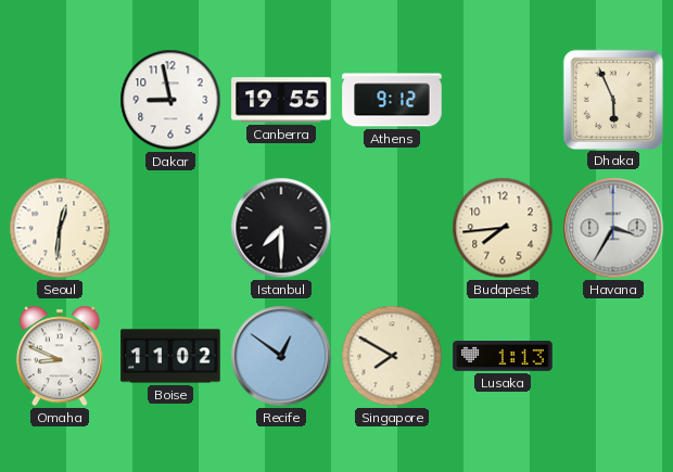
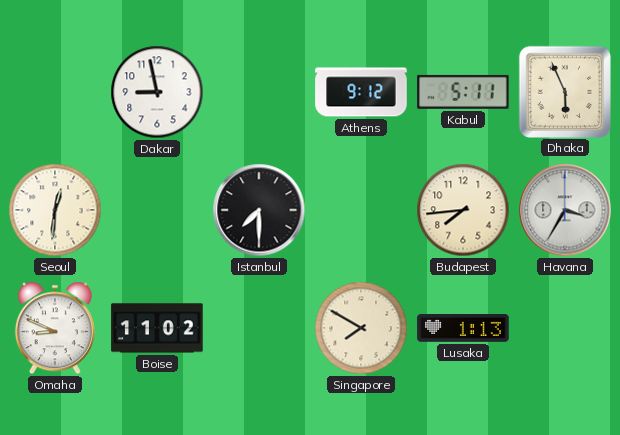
Canberra: 19:55 -> none (281, 100)
Kabul: none -> 5:11 (463, 92)
Recife: 12:51 -> none (281, 356)
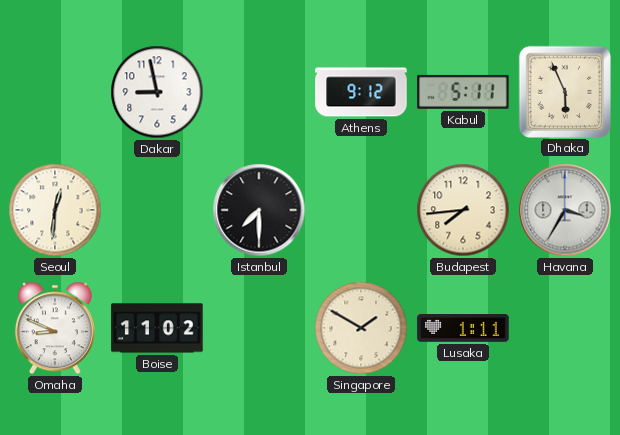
Singapore: 7:50 -> 1:50 (361, 328)
Lusaka: 1:13 -> 1:11 (463, 329)
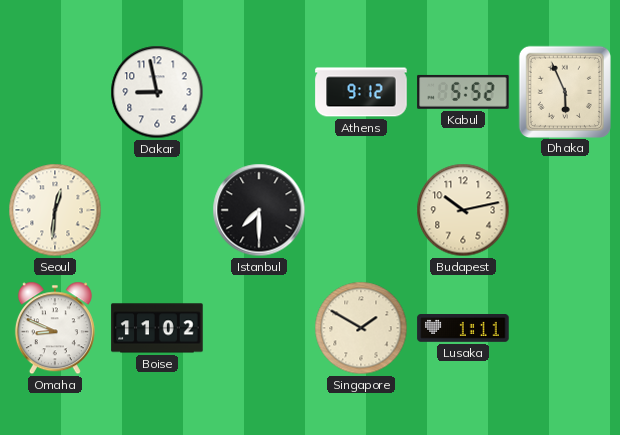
Kabul: 5:11 -> 5:52 (463, 92)
Budapest: 7:44 -> 10:13 (463, 210)
Havana: 3:35 -> none (565, 210)
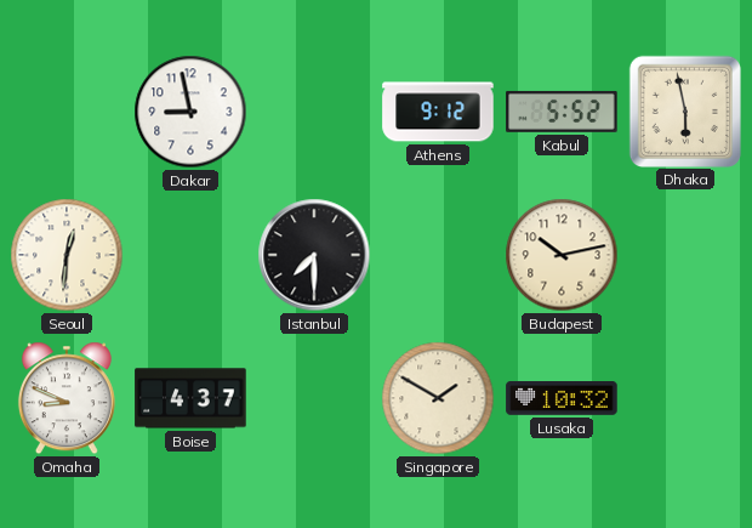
Dhaka: 5:56 -> 5:58 (684, 110)
Boise: 11:02 -> 4:37 (190, 398)
Lusaka: 1:11 -> 10:32 (562, 399)
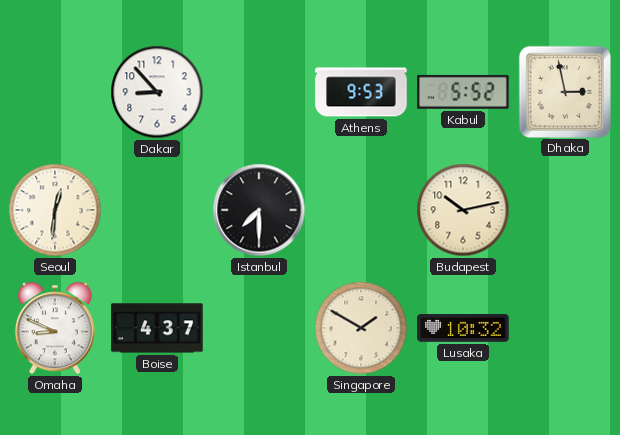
Dakar: 8:58 -> 8:53 (157, 92)
Athens: 9:12 -> 9:53 (361, 92)
Dhaka: 5:58 -> 2:58 (564, 91)
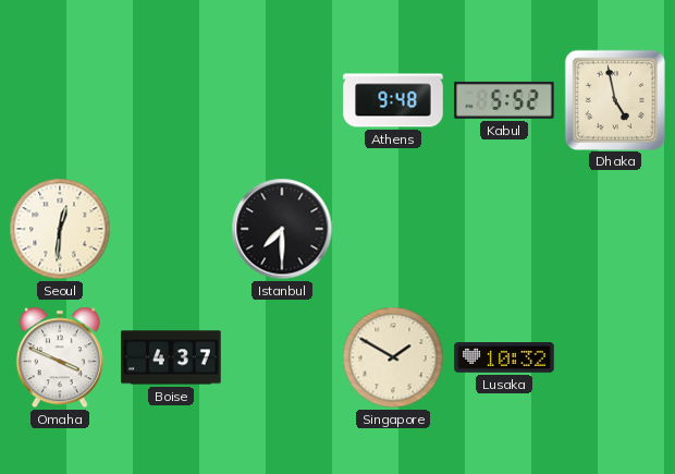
Dakar: 8:53 -> none (157, 92)
Athens: 9:53 -> 9:48 (393, 100)
Dhaka: 2:58 -> 4:58 (614, 99)
Budapest: 10:13 -> none (463, 210)
Omaha: 8:49 -> 3:49 (60, 357)
